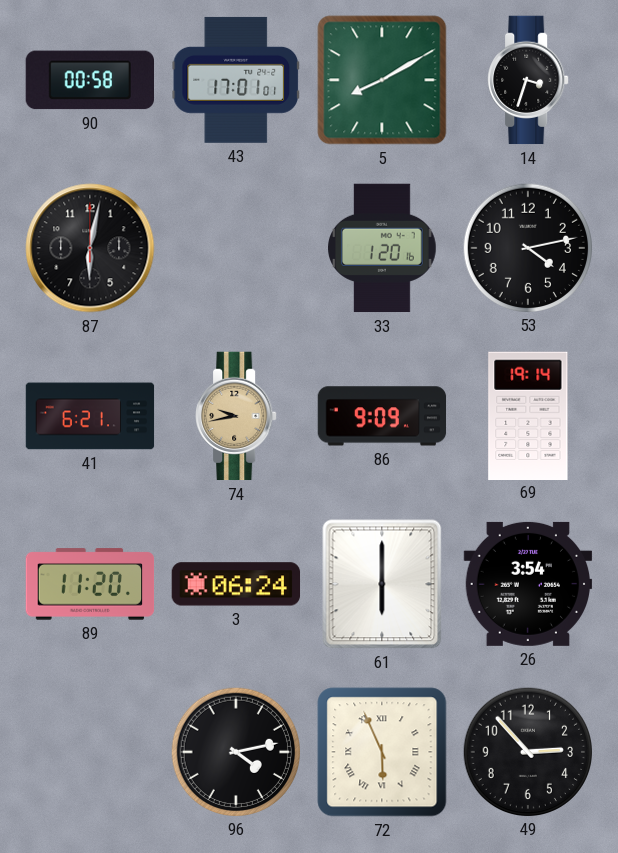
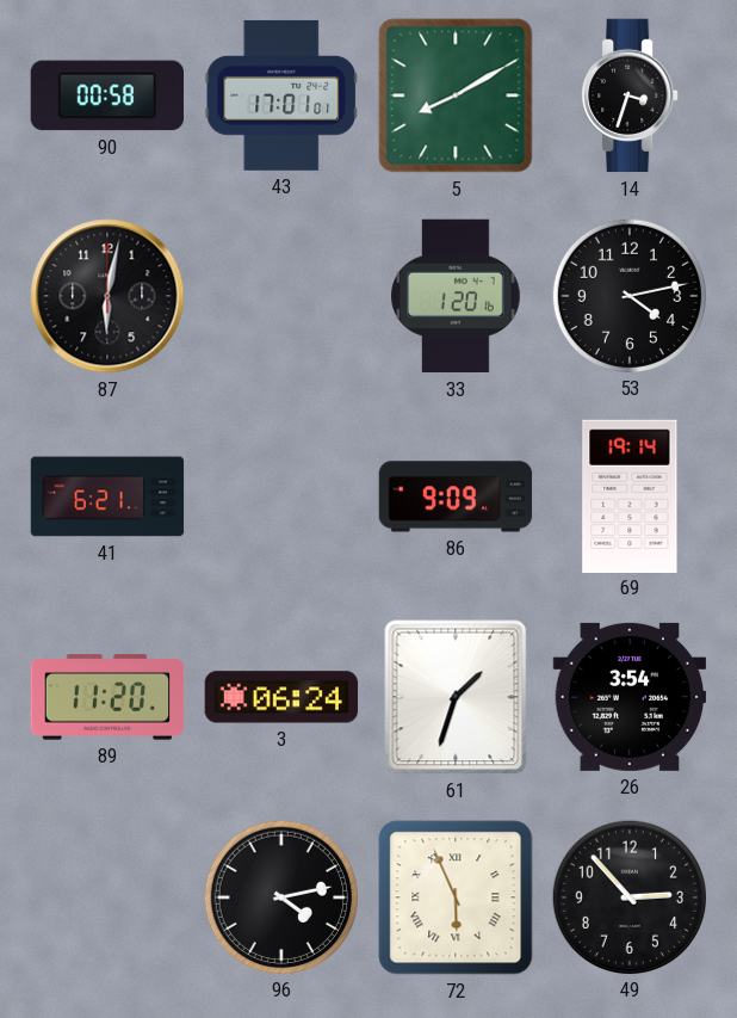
74: 9:43 -> none (236, 416)
61: 6:00 -> 1:33 (456, 697)
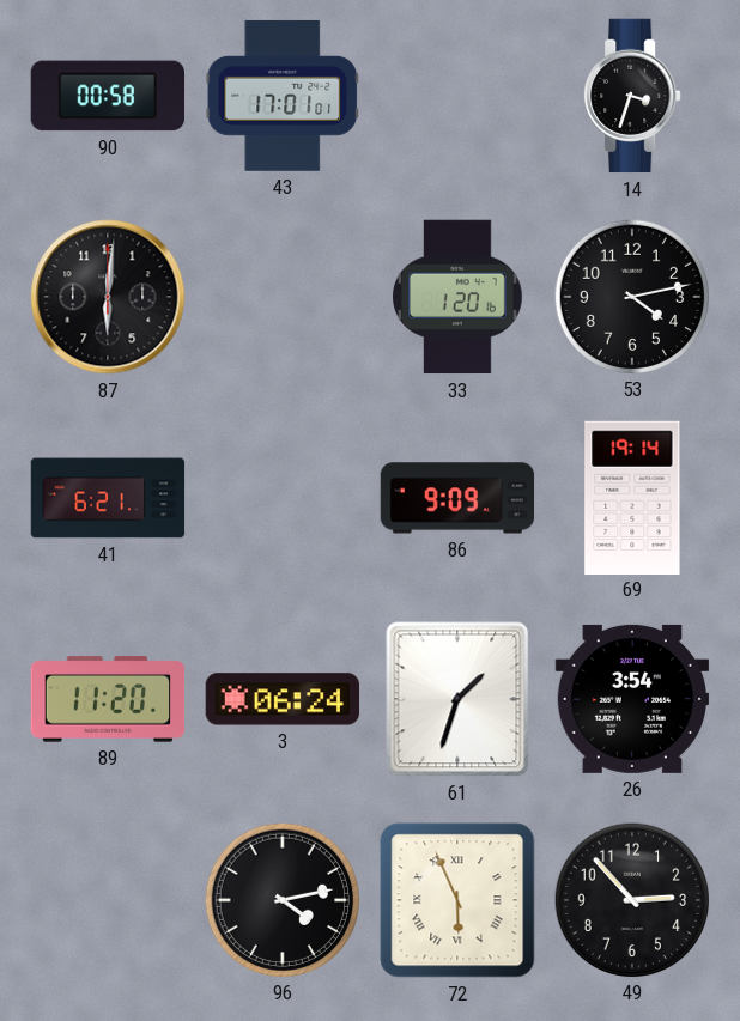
5: 8:10 -> none (456, 95)
87: 6:02 -> 6:01 (108, 297)
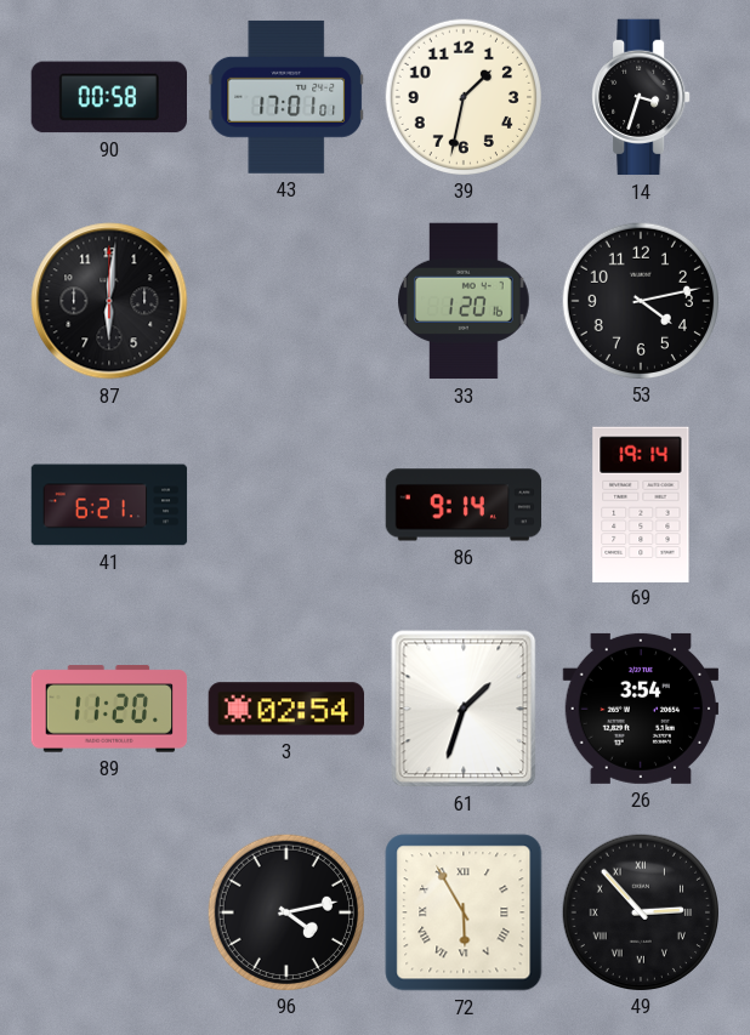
39: none -> 1:32 (462, 96)
86: 9:09 -> 9:14 (464, 505)
3: 06:24 -> 02:54 (286, 709)
72: 5:56 -> 5:55 (464, 912)
49 numerals: Arabic -> Roman (640, 911)
